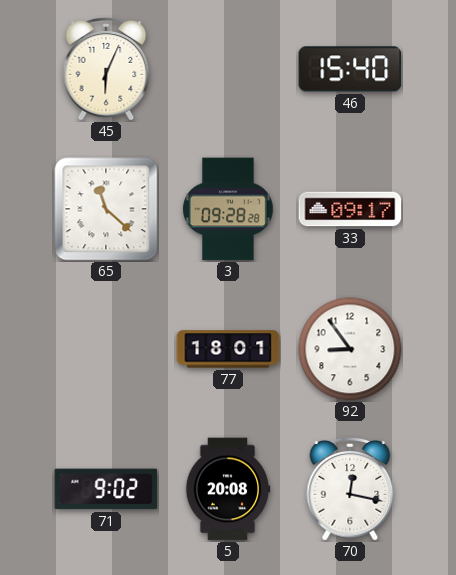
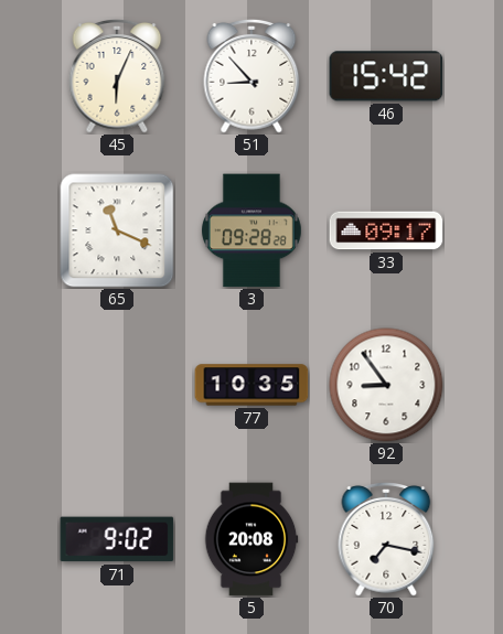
51: none -> 8:53 (251, 77)
46: 15:40 -> 15:42 (386, 76)
65: 11:22 -> 11:19 (117, 230)
77: 18:01 -> 10:35 (251, 385)
70: 12:17 -> 7:17 (386, 540)
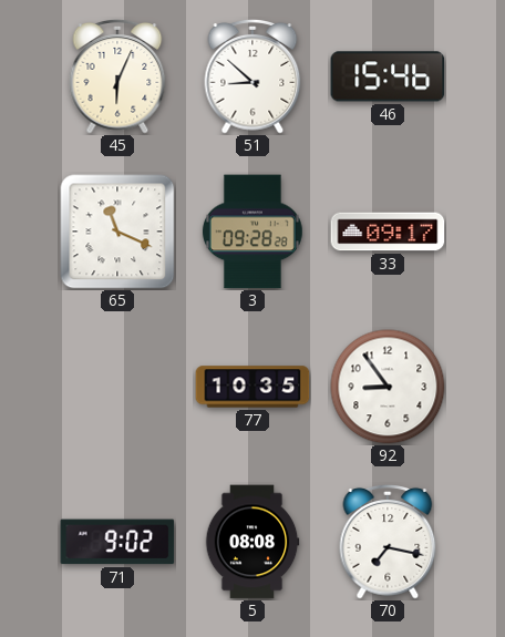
51: 8:53 -> 8:52 (252, 78)
46: 15:42 -> 15:46 (388, 76)
5: 20:08 -> 08:08 (252, 542)
